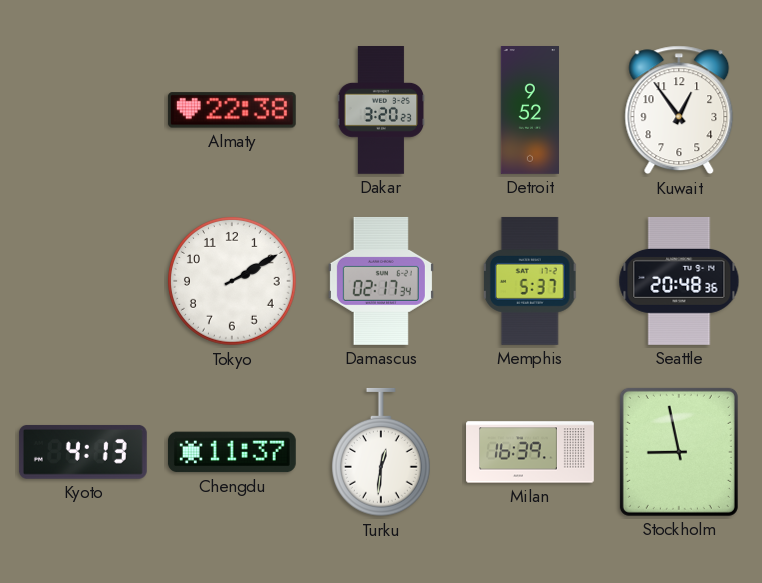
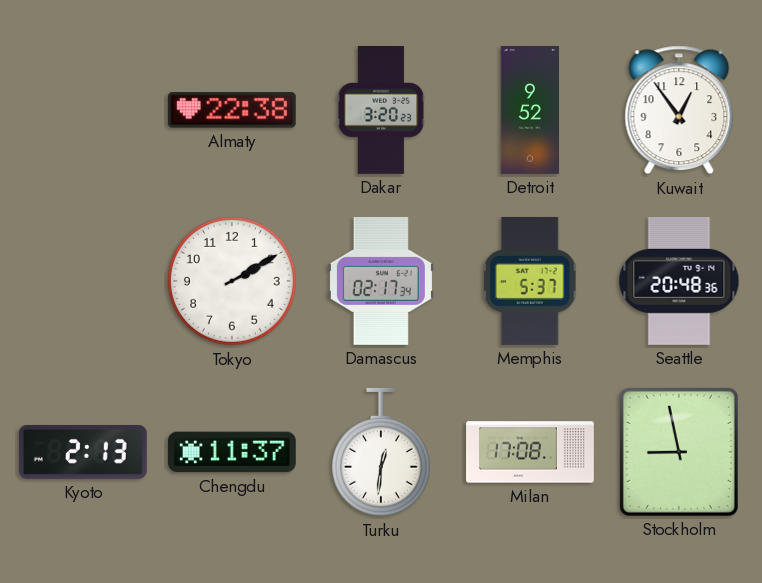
Kyoto: 4:13 -> 2:13 (83, 452)
Milan: 16:39 -> 17:08 (530, 452)
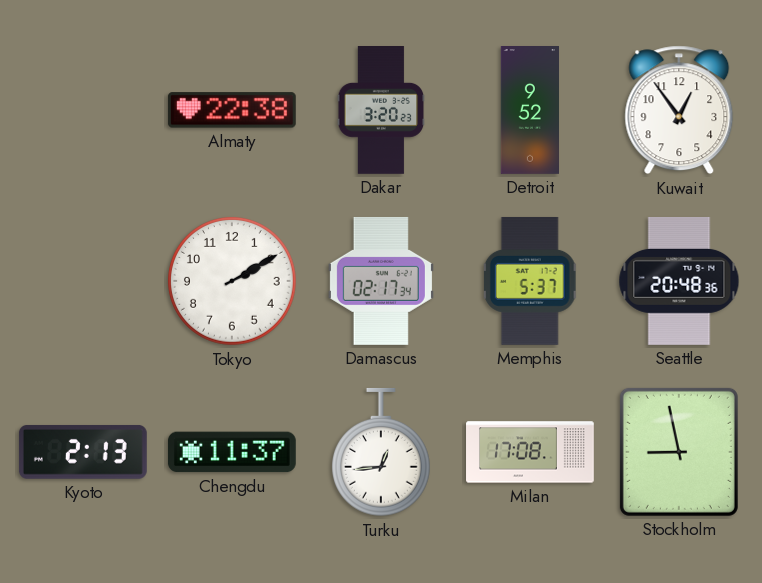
Turku: 12:31 -> 12:44 (381, 452)
